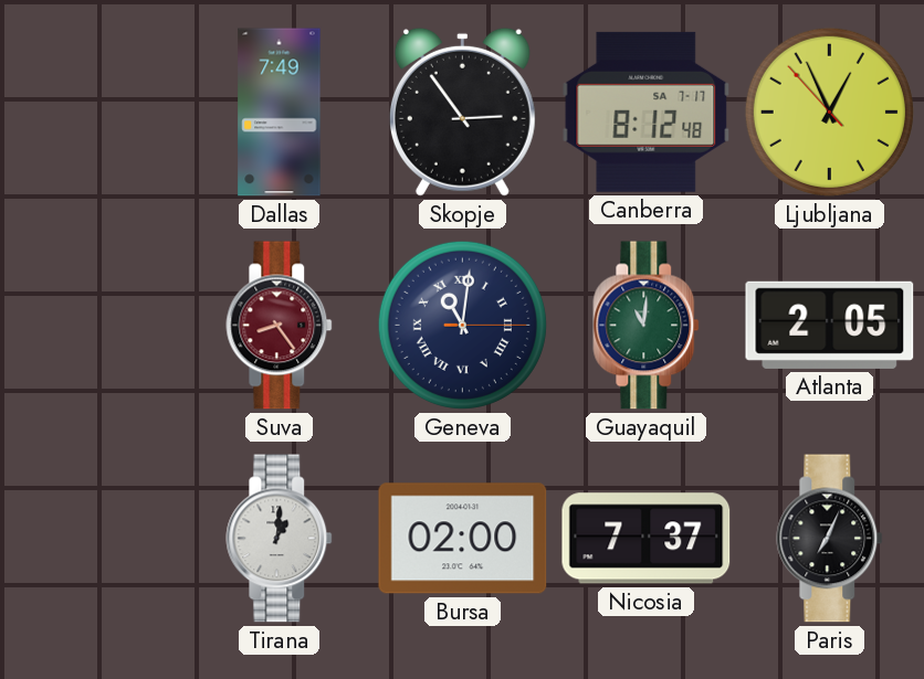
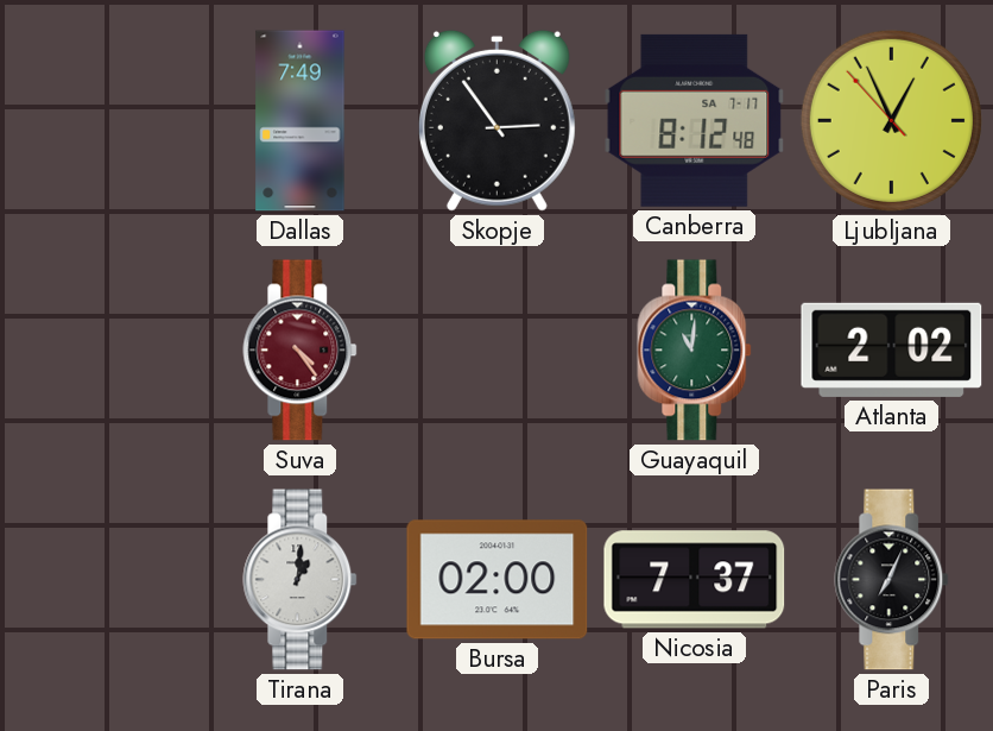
Suva: 8:24 -> 4:24 (301, 351)
Geneva: 11:01 -> none (462, 325)
Atlanta: 2:05 -> 2:02 (892, 349)
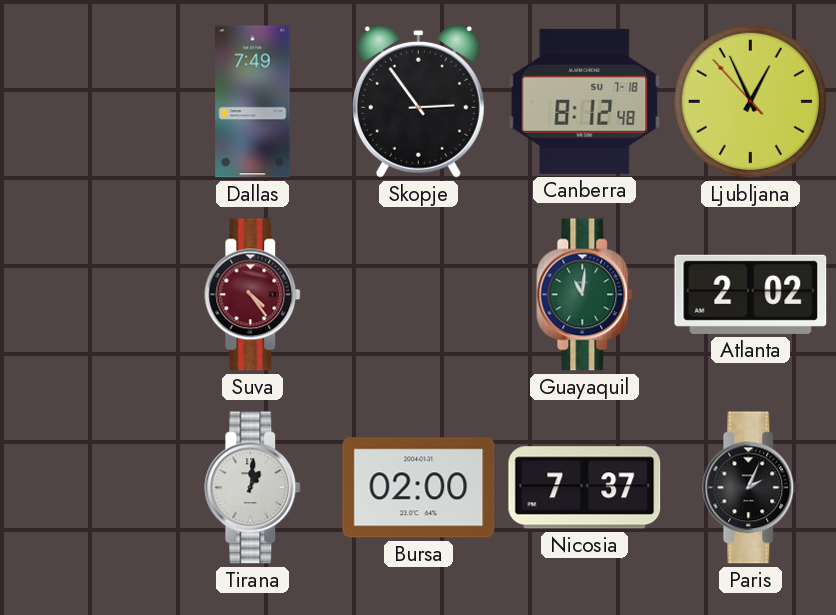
Canberra date: SA 7-17 -> SU 7-18 (585, 101)
Paris: 7:04 -> 2:04 (751, 488)
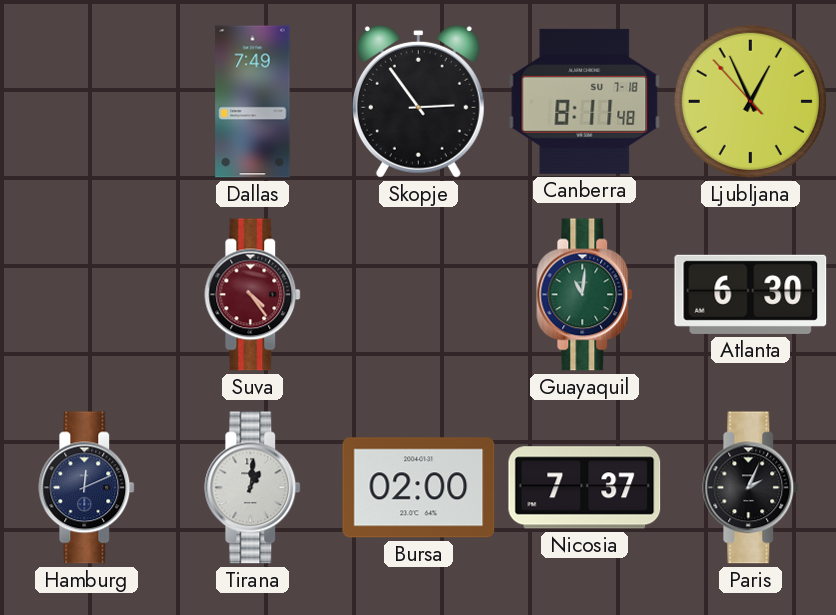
Canberra: 8:12 -> 8:11 (585, 101)
Atlanta: 2:02 -> 6:30 (751, 294)
Hamburg: none -> 12:11 (87, 488)
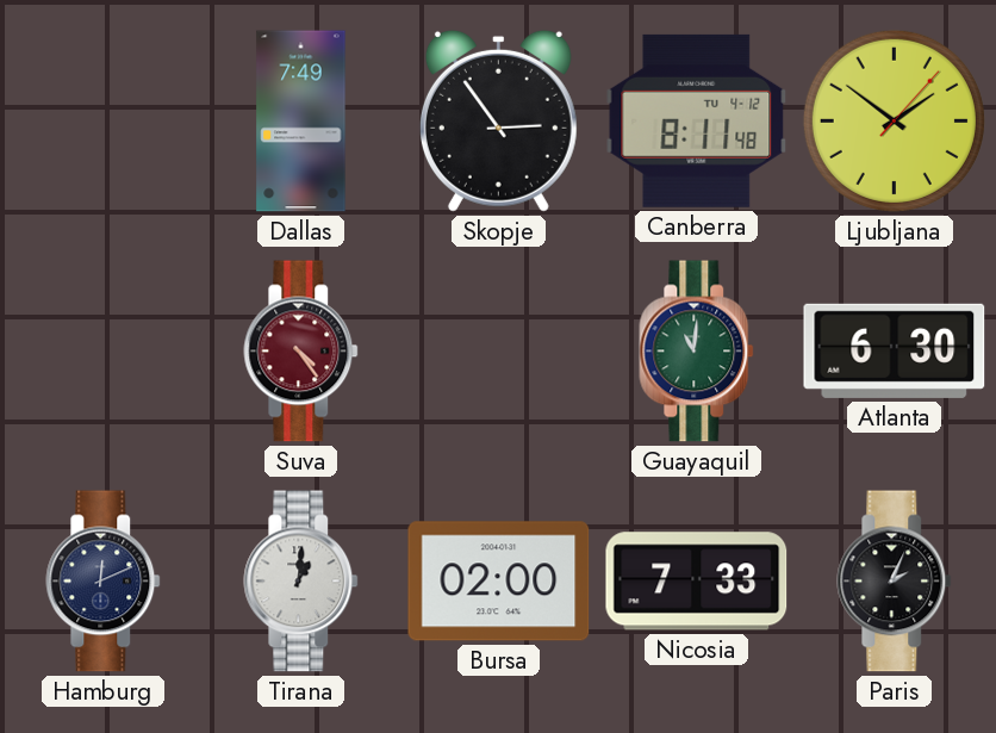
Canberra date: SU 7-18 -> TU 4-12 (697, 120)
Ljubljana: 12:55 -> 1:51 (894, 120)
Nicosia: 7:37 -> 7:33 (697, 582)
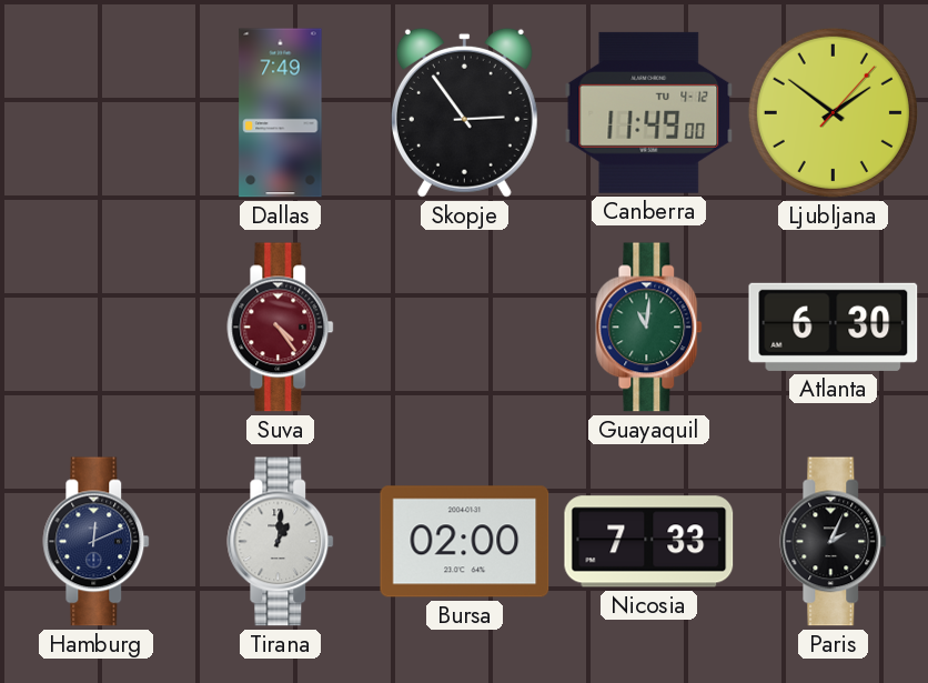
Canberra: 8:11 -> 11:49 (649, 112)
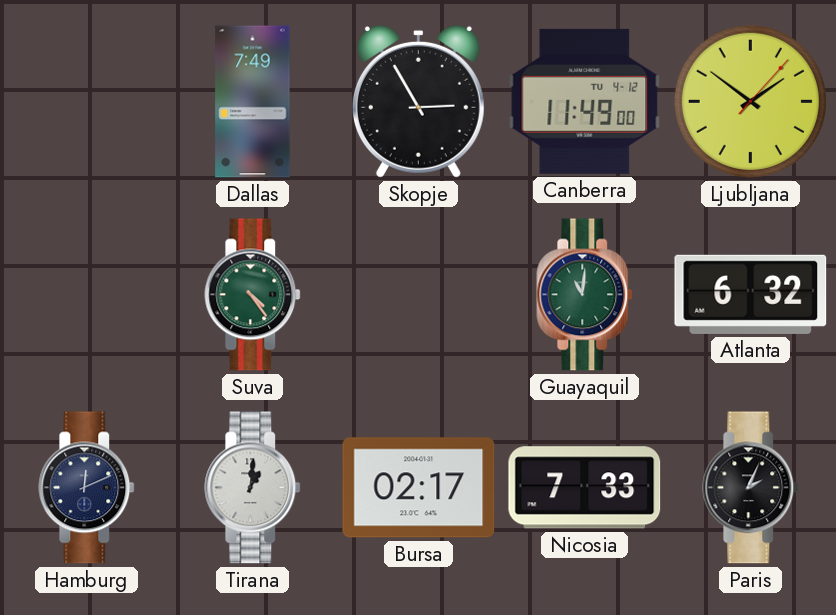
Skopje: 2:54 -> 2:55 (418, 101)
Suva dial: burgundy -> green (253, 295)
Atlanta: 6:30 -> 6:32 (751, 294)
Bursa: 02:00 -> 02:17 (419, 488)
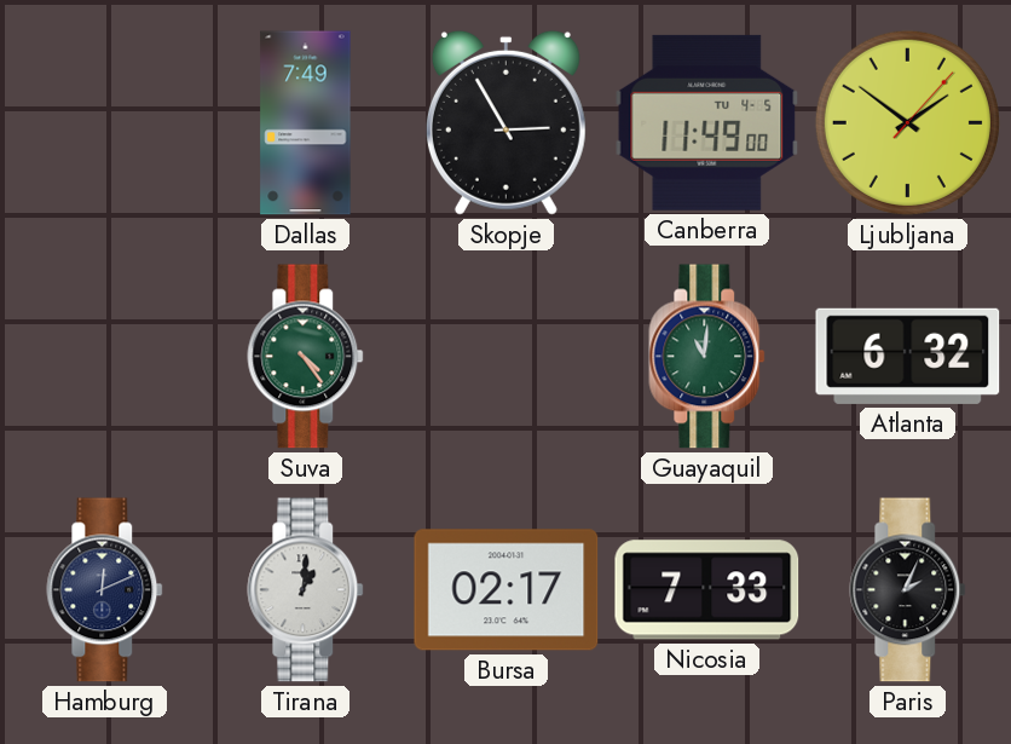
Canberra date: TU 4-12 -> TU 4-5 (707, 122)
